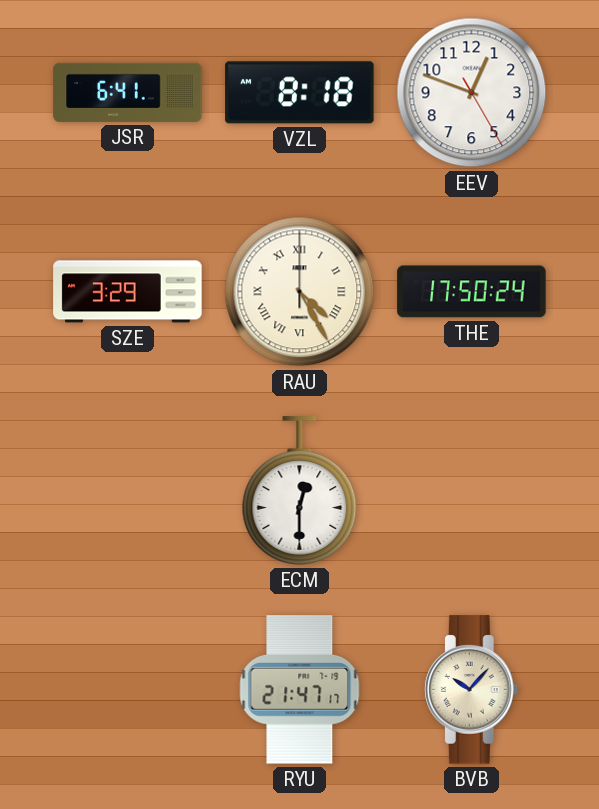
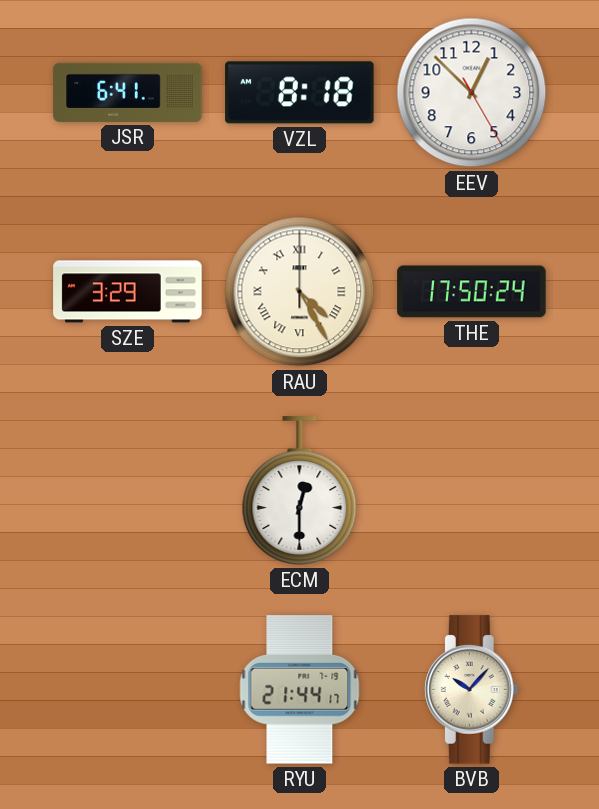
EEV: 12:48 -> 12:52 (472, 93)
RYU: 21:47 -> 21:44 (300, 690)
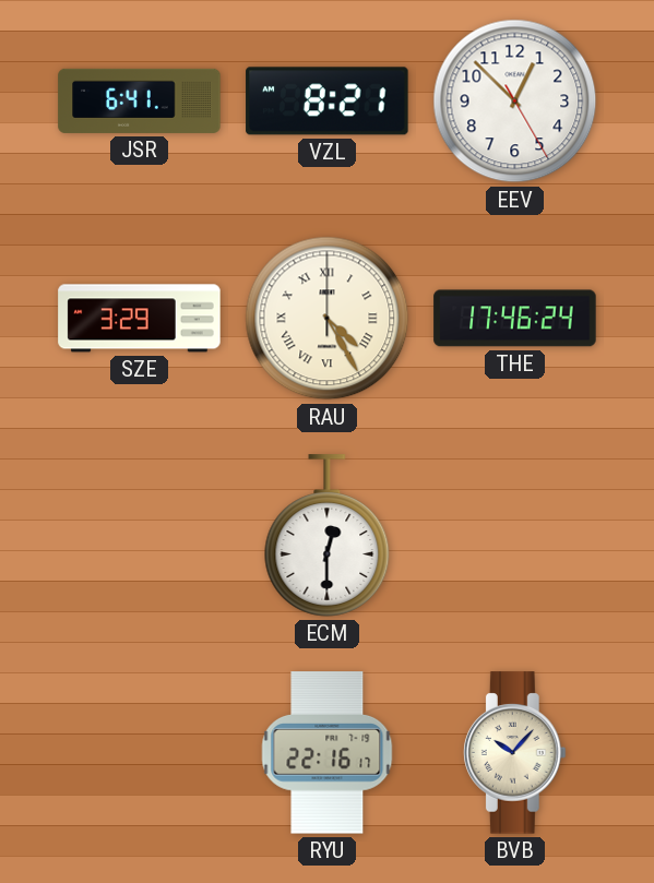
VZL: 8:18 -> 8:21 (328, 102)
THE: 17:50 -> 17:46 (515, 319)
RYU: 21:44 -> 22:16 (328, 753)
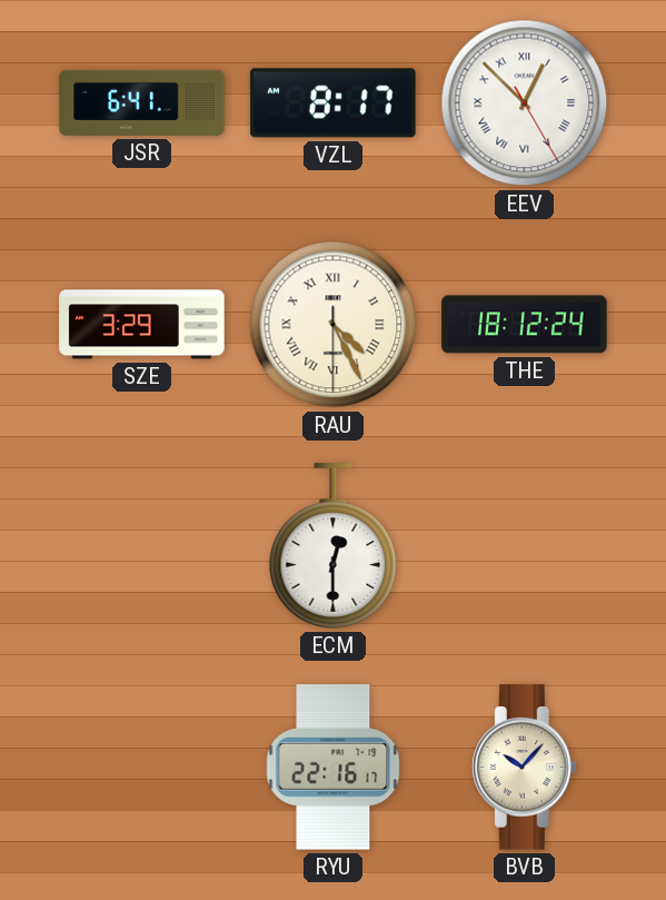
VZL: 8:21 -> 8:17 (334, 103)
EEV numerals: Arabic -> Roman (525, 103)
RAU: 4:25:00 -> 4:25:30 (334, 325)
THE: 17:46 -> 18:12 (525, 325)
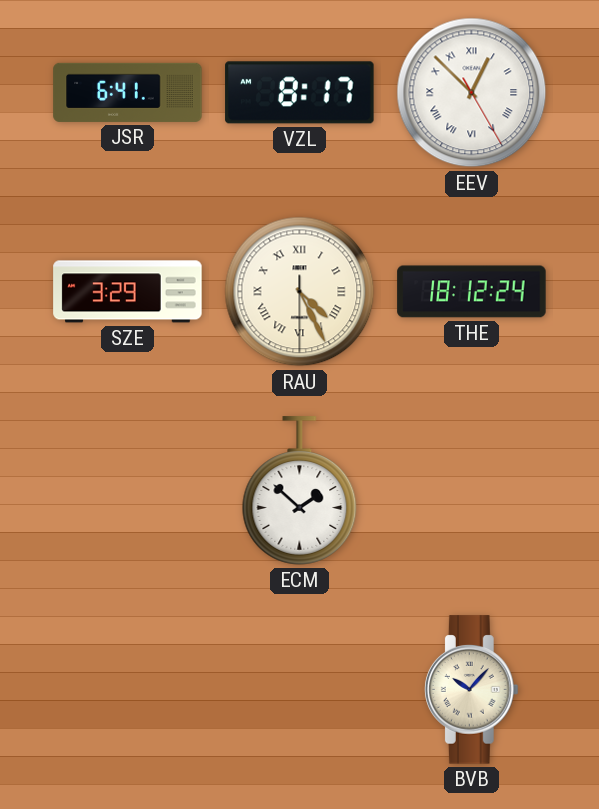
ECM: 12:30 -> 1:52 (300, 491)
RYU: 22:16 -> none (334, 768)
